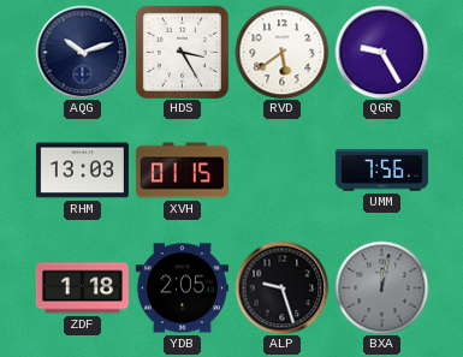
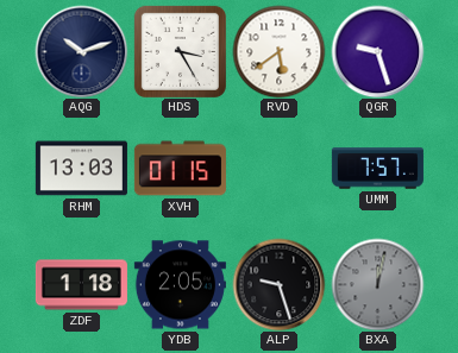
QGR: 9:25 -> 9:27 (377, 51)
UMM: 7:56 -> 7:57 (377, 169)
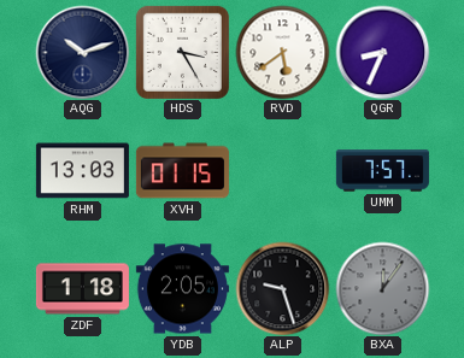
QGR: 9:27 -> 8:34 (382, 52)
BXA: 12:02 -> 12:06 (382, 288)
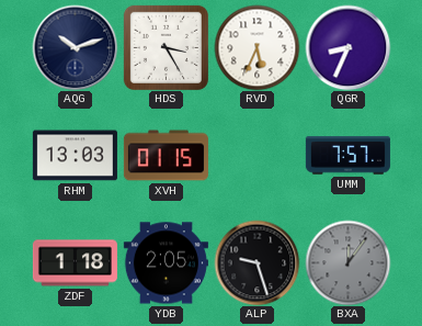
RVD: 5:39 -> 5:34 (256, 47)
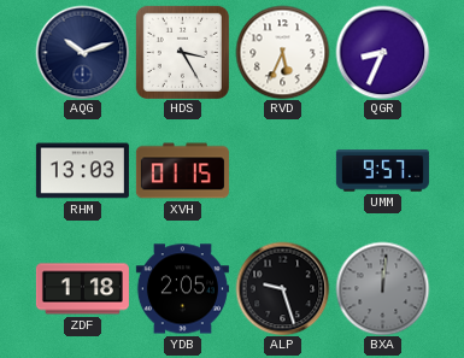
UMM: 7:57 -> 9:57 (382, 171)
BXA: 12:06 -> 12:01 (382, 288)
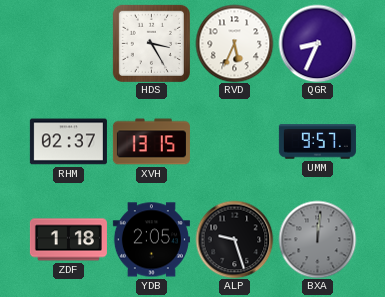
AQG: 10:12 -> none (82, 52)
RHM: 13:03 -> 02:37 (68, 142)
XVH: 01:15 -> 13:15 (151, 142)
